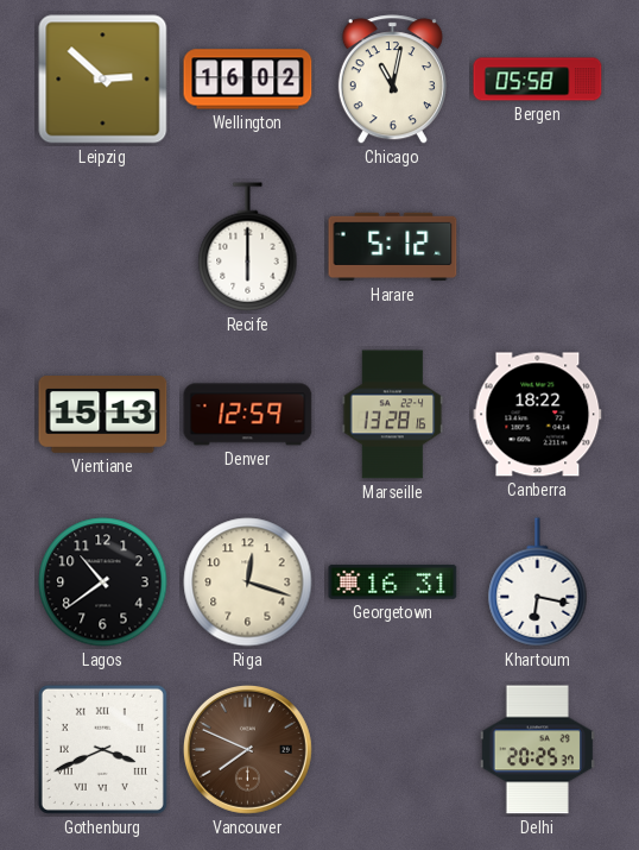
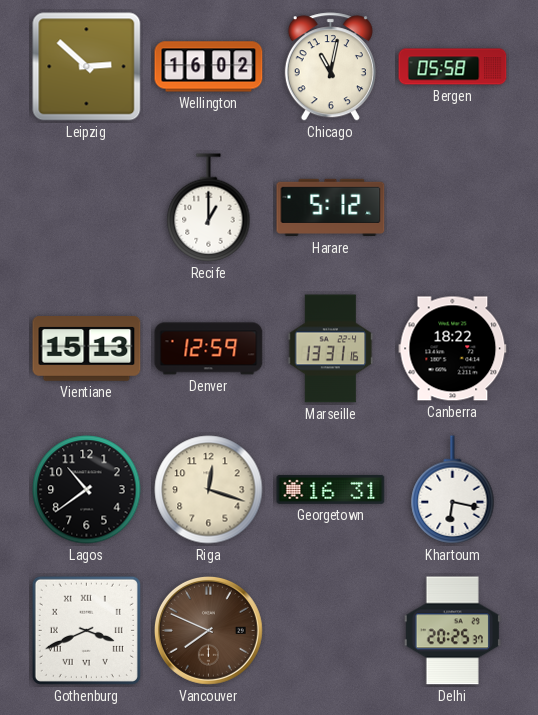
Recife: 6:00 -> 1:00 (209, 208)
Marseille: 13:28 -> 13:31 (331, 349)
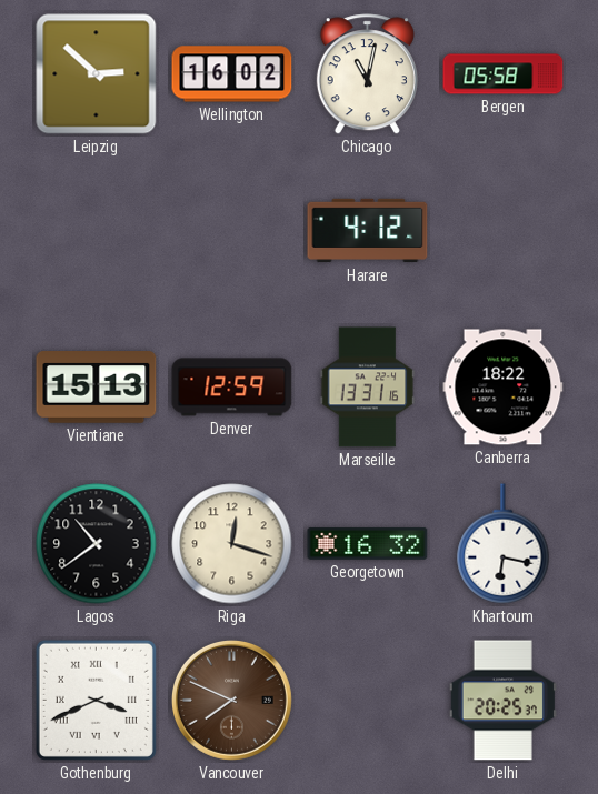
Recife: 1:00 -> none (209, 208)
Harare: 5:12 -> 4:12 (368, 231)
Georgetown: 16:31 -> 16:32 (368, 543)
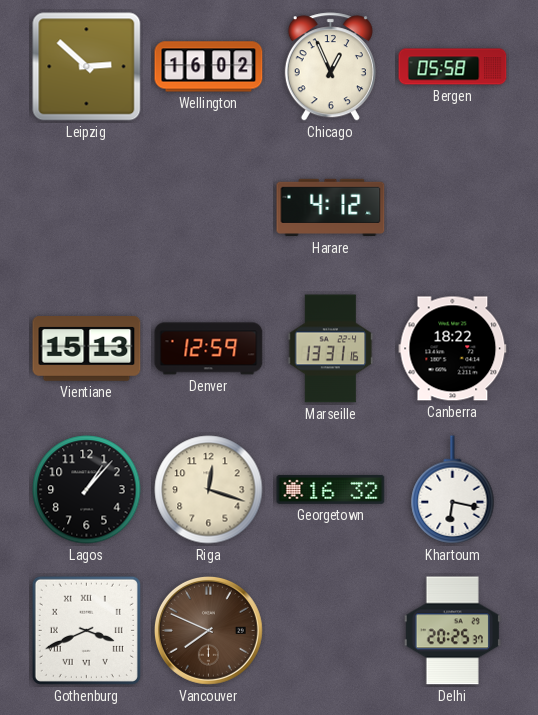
Chicago: 11:02 -> 12:56 (330, 67)
Lagos: 10:39 -> 1:07 (87, 490)
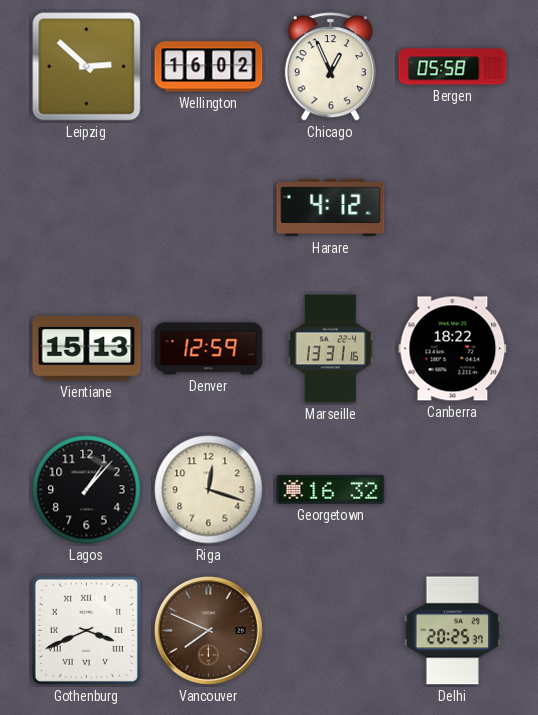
Khartoum: 6:17 -> none (453, 490)
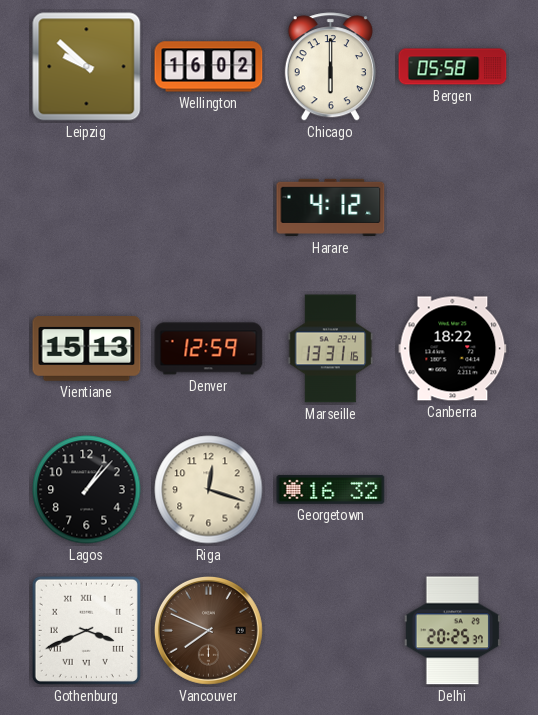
Leipzig: 2:52 -> 9:52 (87, 67)
Chicago: 12:56 -> 6:00 (330, 67)
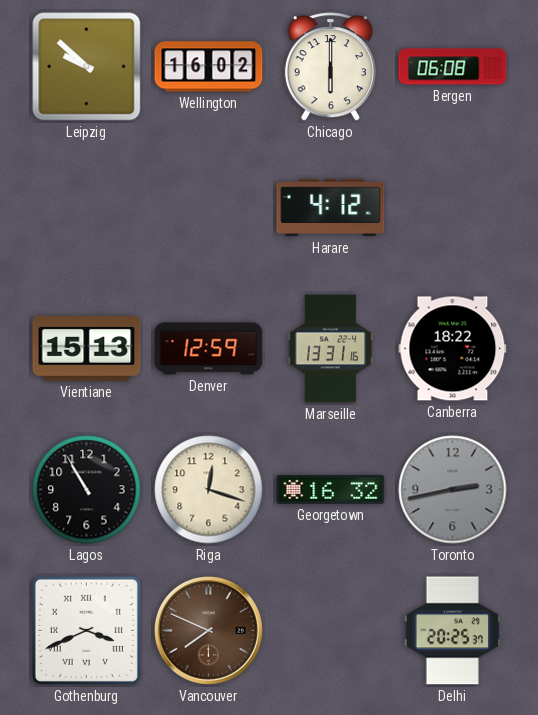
Bergen: 05:58 -> 06:08 (453, 67)
Lagos: 1:07 -> 10:55 (87, 490)
Toronto: none -> 2:43 (453, 490)
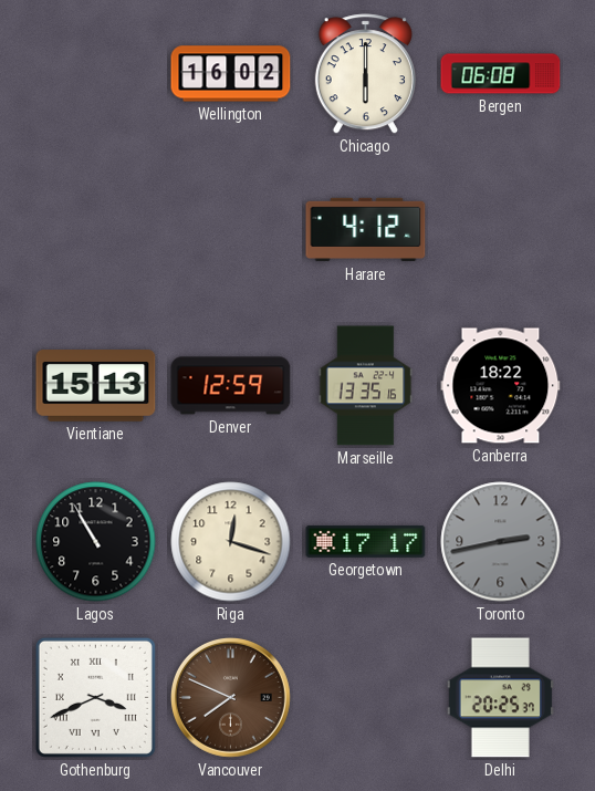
Leipzig: 9:52 -> none (87, 67)
Marseille: 13:31 -> 13:35 (366, 386)
Georgetown: 16:32 -> 17:17 (366, 541)
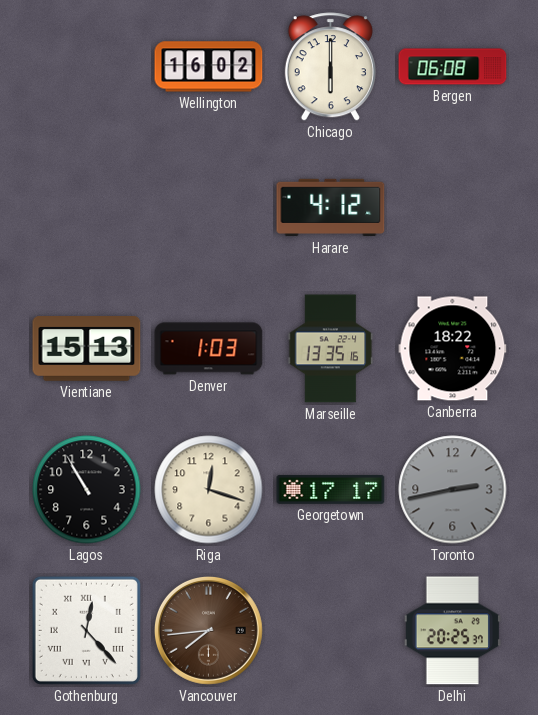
Denver: 12:59 -> 1:03 (209, 349)
Gothenburg: 3:41 -> 12:23 (86, 630)
Vancouver: 7:49 -> 7:44 (208, 630)
